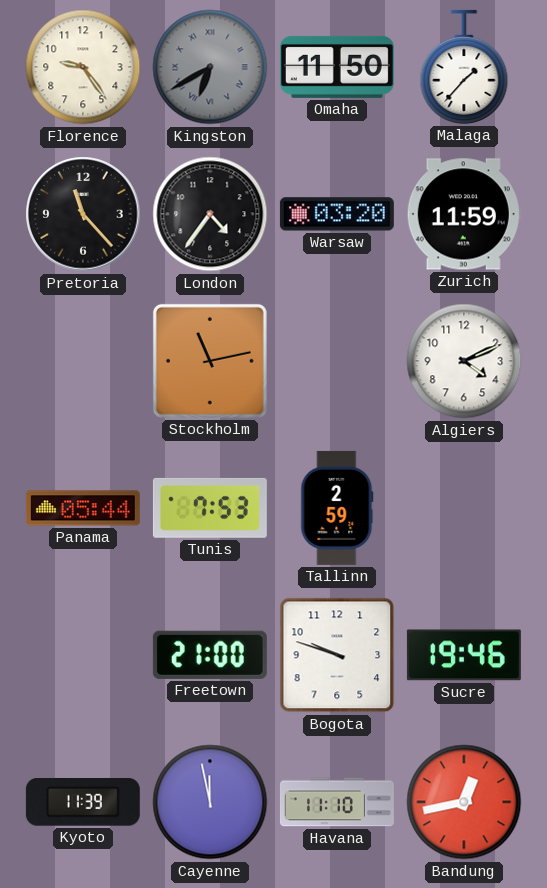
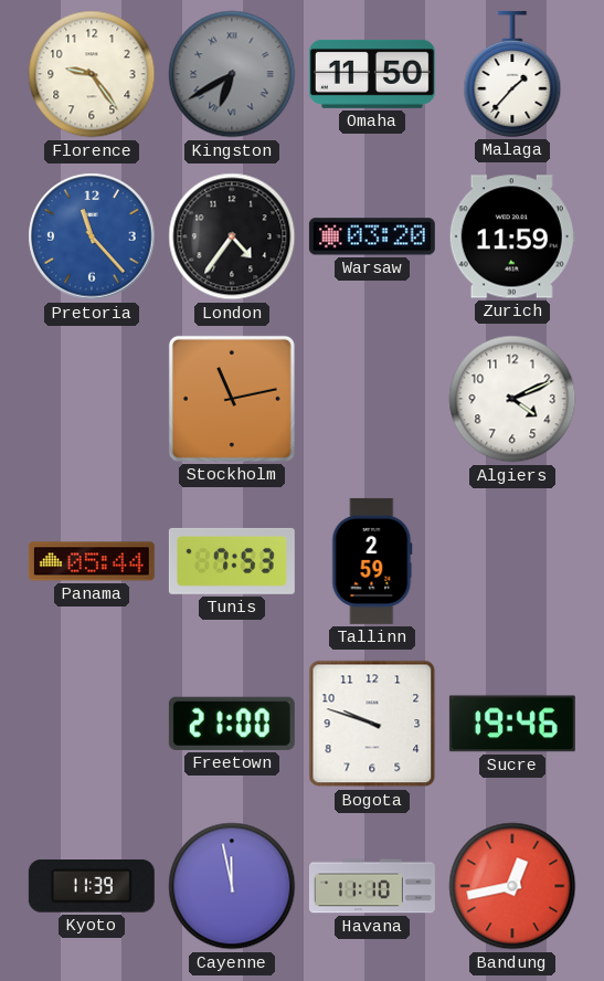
Pretoria dial: black -> blue (92, 236)
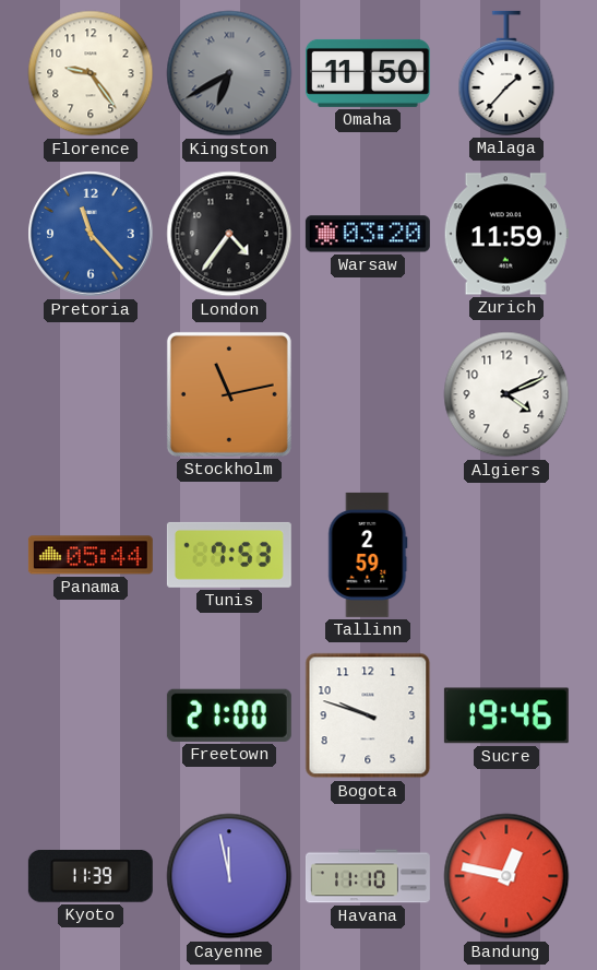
Bandung: 12:43 -> 12:47 (506, 876)
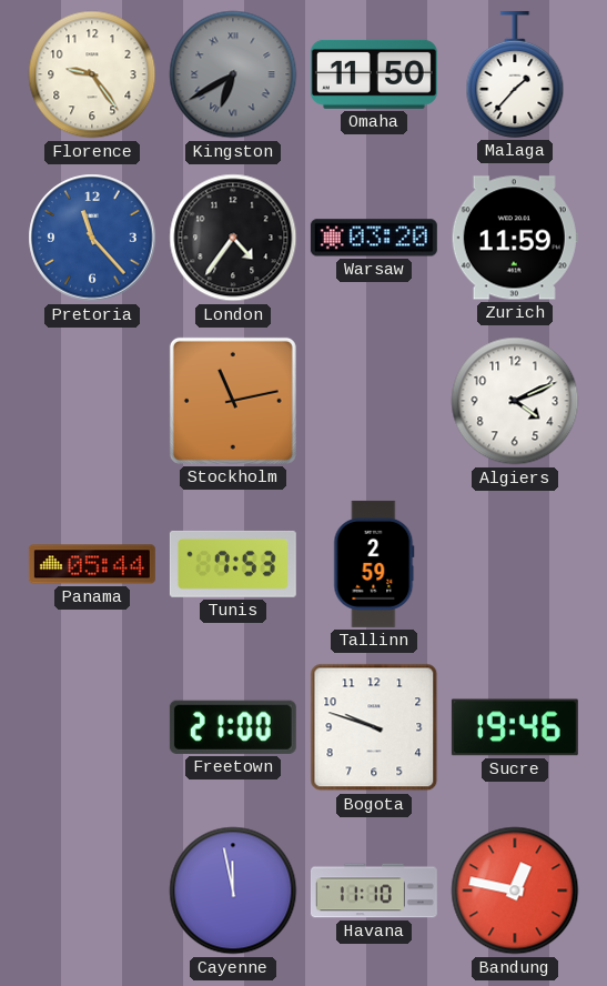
Kyoto: 11:39 -> none (91, 877)
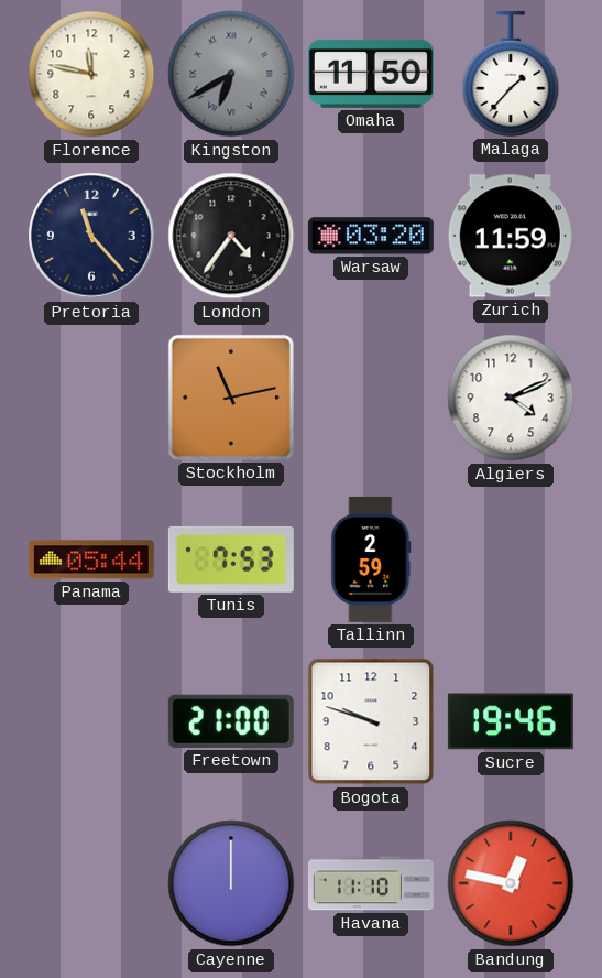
Florence: 9:24 -> 11:47 (91, 74)
Pretoria dial: blue -> navy (91, 236)
Cayenne: 11:58 -> 12:00 (231, 883)
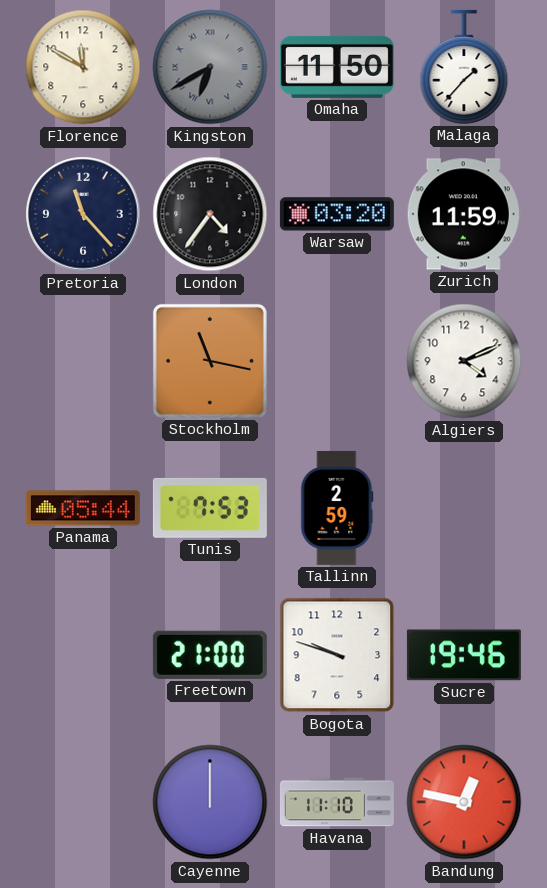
Florence: 11:47 -> 11:50 (83, 67)
Stockholm: 11:13 -> 11:17 (210, 361)
